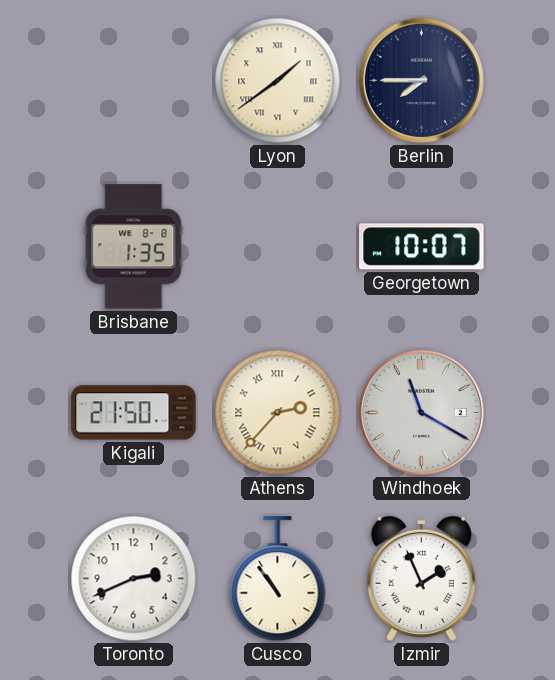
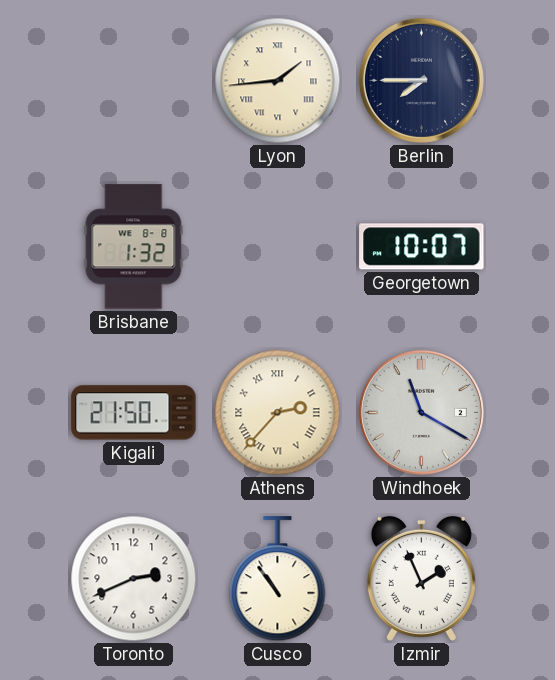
Lyon: 1:39 -> 1:44 (278, 81)
Brisbane: 1:35 -> 1:32 (134, 247)
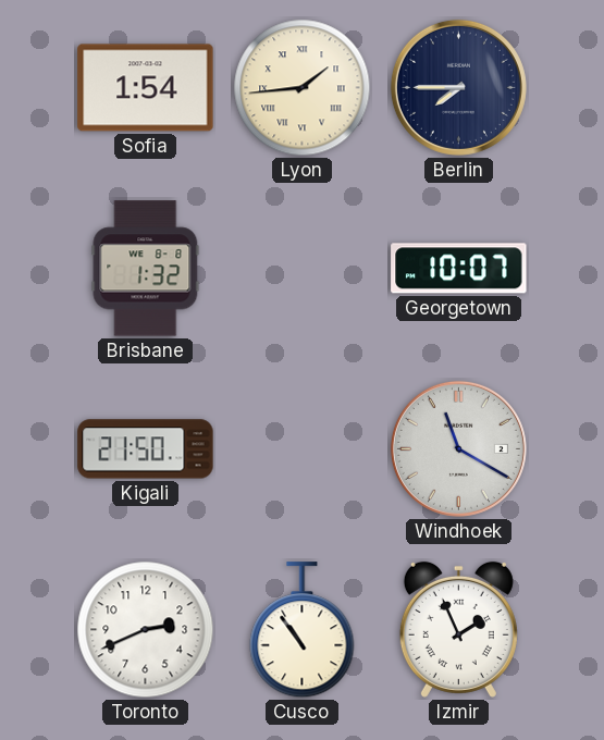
Sofia: none -> 1:54 (146, 88)
Athens: 2:37 -> none (278, 413)
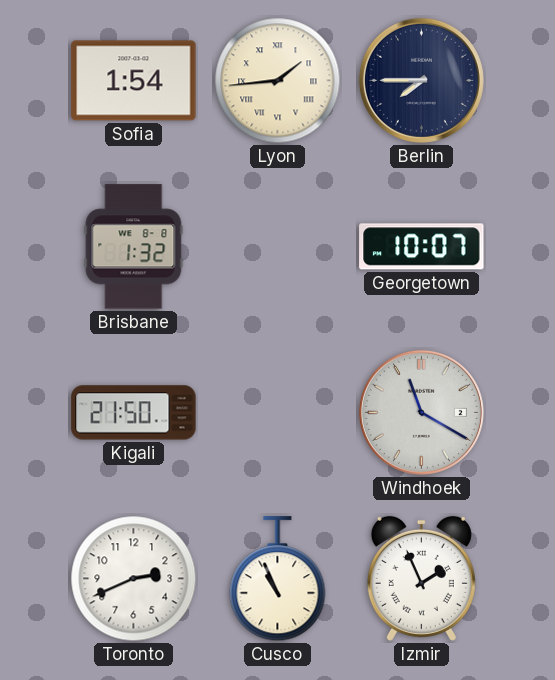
Cusco: 10:54 -> 10:56 (278, 579)
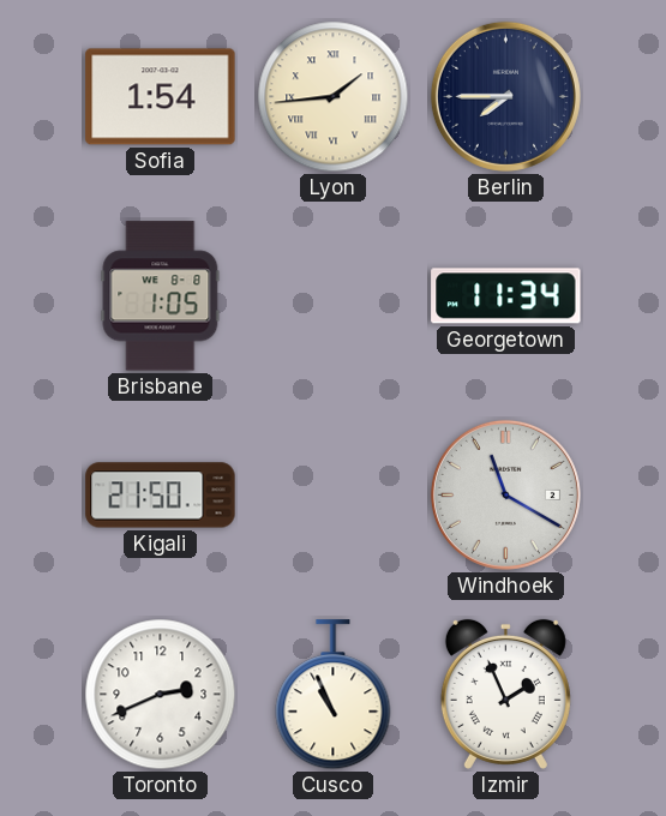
Brisbane: 1:32 -> 1:05 (161, 296)
Georgetown: 10:07 -> 11:34 (506, 296)
